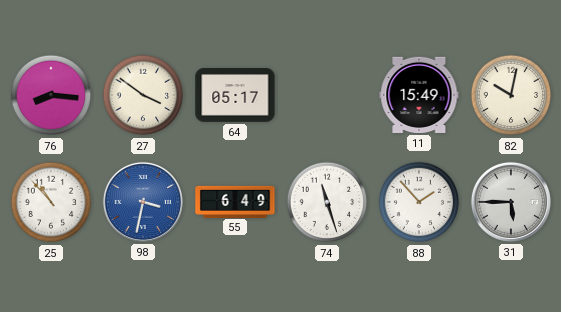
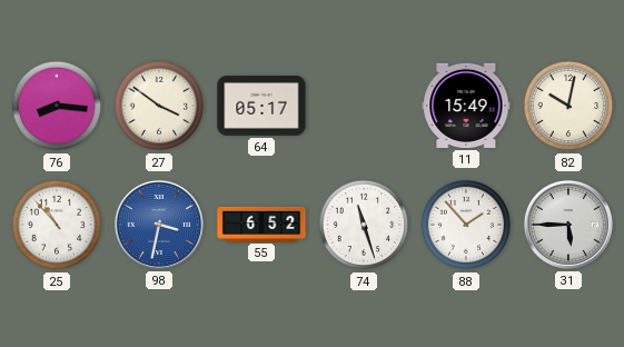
55: 6:49 -> 6:52 (261, 224)
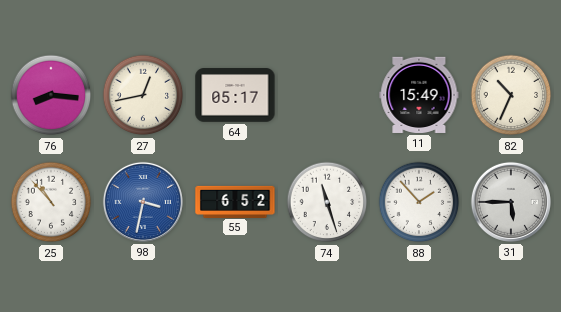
27: 3:51 -> 12:43 (143, 95)
82: 10:02 -> 10:34 (511, 95)
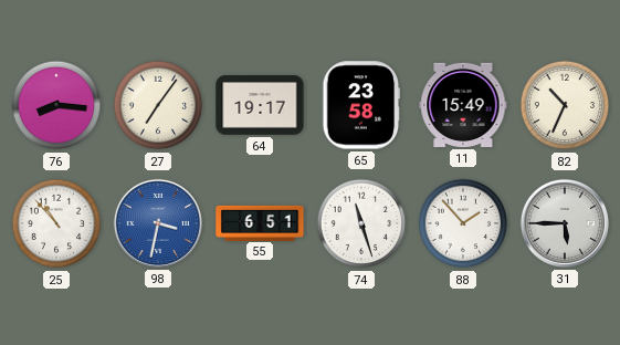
27: 12:43 -> 7:06 (158, 105)
64: 05:17 -> 19:17 (260, 105)
65: none -> 23:58 (361, 105)
55: 6:52 -> 6:51 (260, 222)
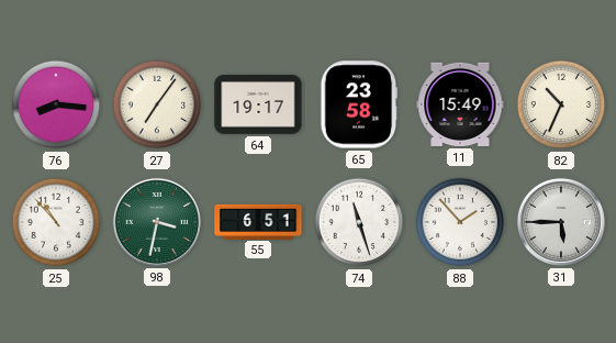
98 dial: blue -> green (157, 222)
